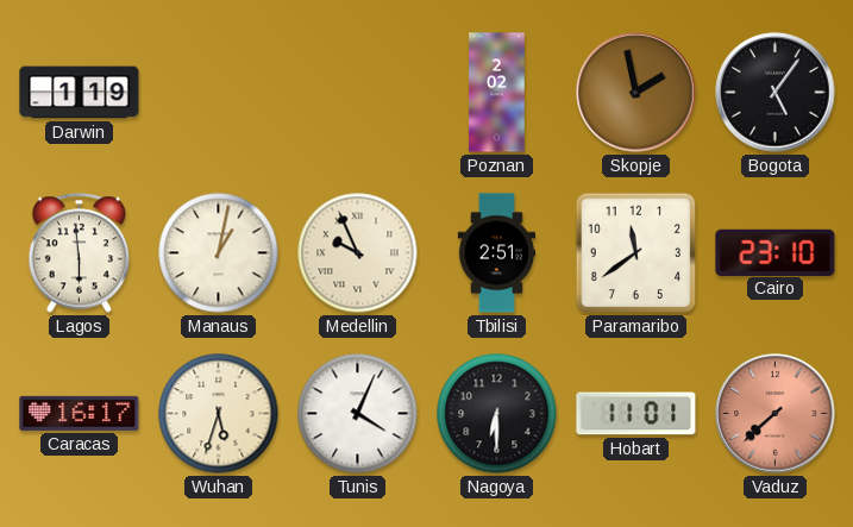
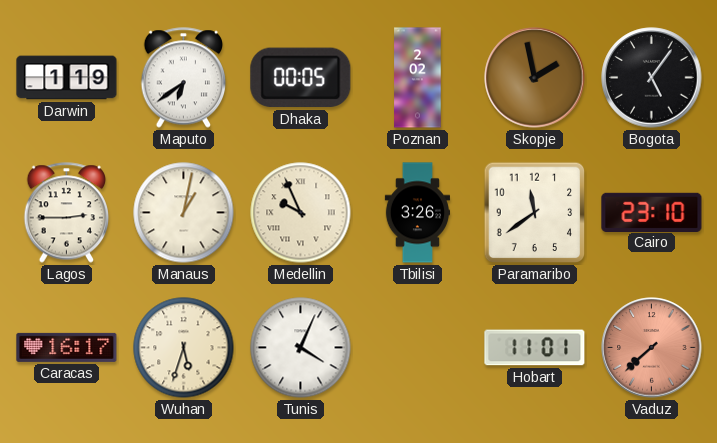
Maputo: none -> 6:39 (184, 78)
Dhaka: none -> 00:05 (301, 78)
Lagos: 5:59 -> 2:45 (67, 213)
Tbilisi: 2:51 -> 3:26 (418, 213)
Nagoya: 6:30 -> none (497, 414)
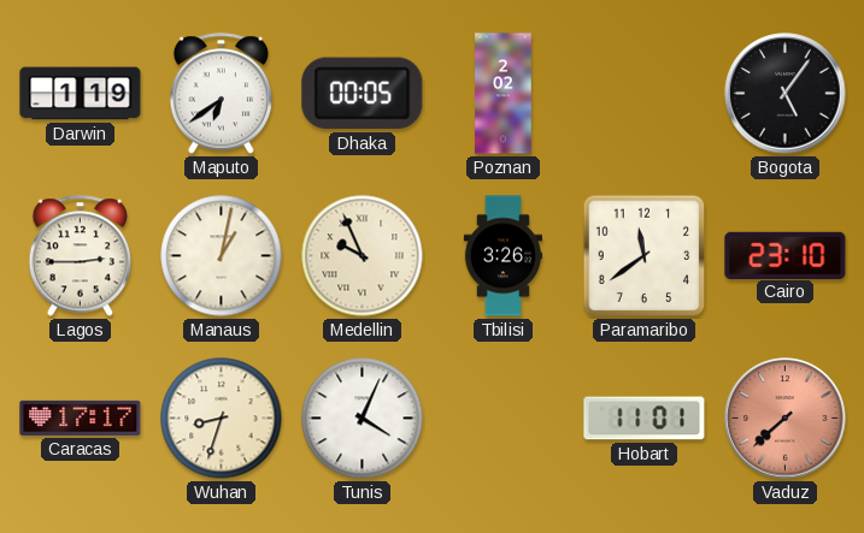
Skopje: 1:58 -> none (535, 78)
Caracas: 16:17 -> 17:17 (81, 417)
Wuhan: 5:33 -> 8:33 (222, 419)
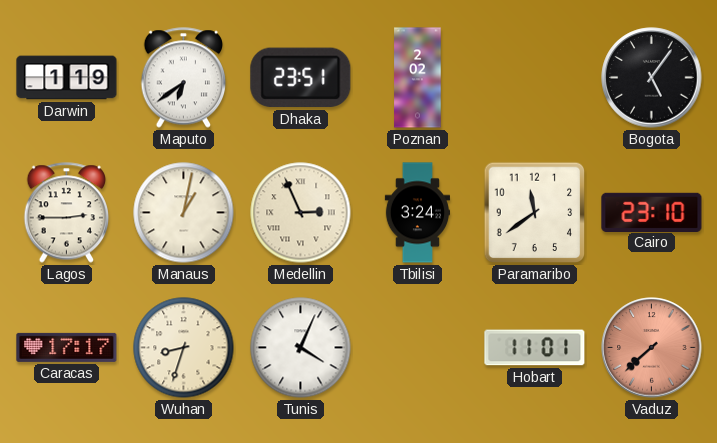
Dhaka: 00:05 -> 23:51 (301, 78)
Medellin: 9:56 -> 2:56 (301, 213)
Tbilisi: 3:26 -> 3:24 (418, 213)
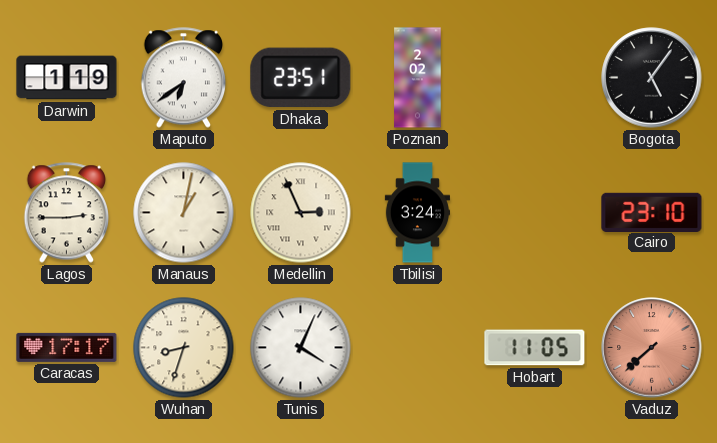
Paramaribo: 11:39 -> none (535, 213)
Hobart: 11:01 -> 11:05 (535, 348)
